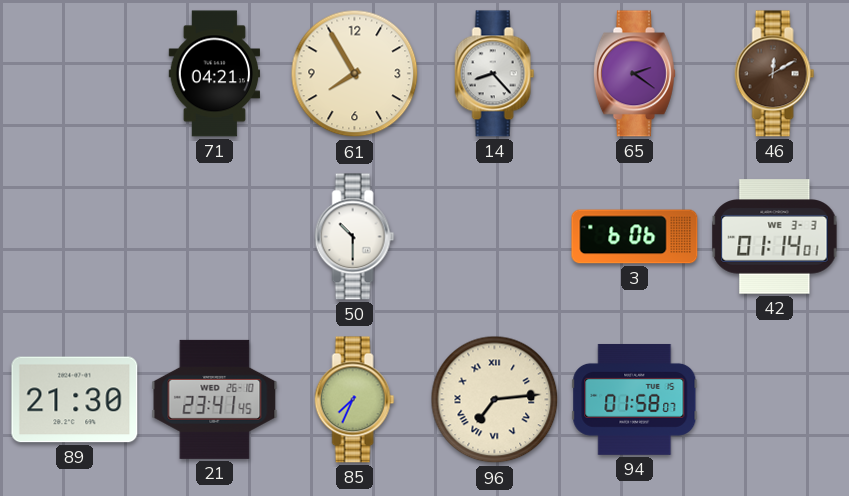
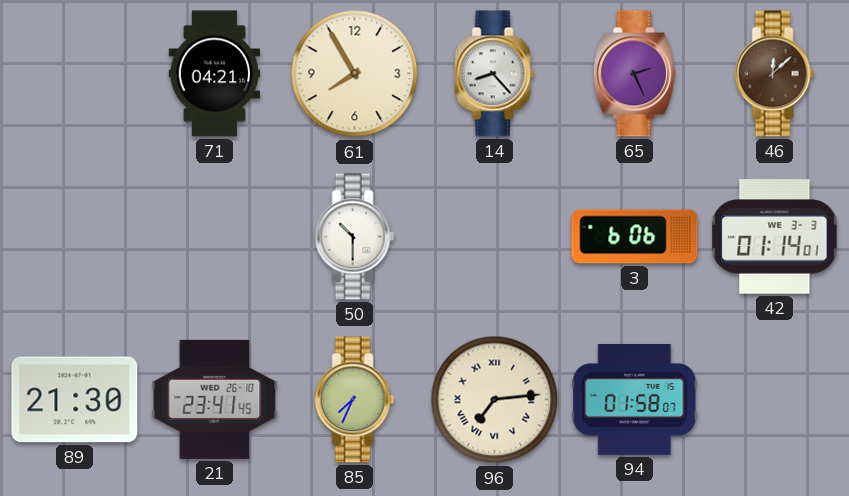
65: 2:21 -> 2:26 (634, 74)
46: 12:10 -> 12:08 (775, 74)
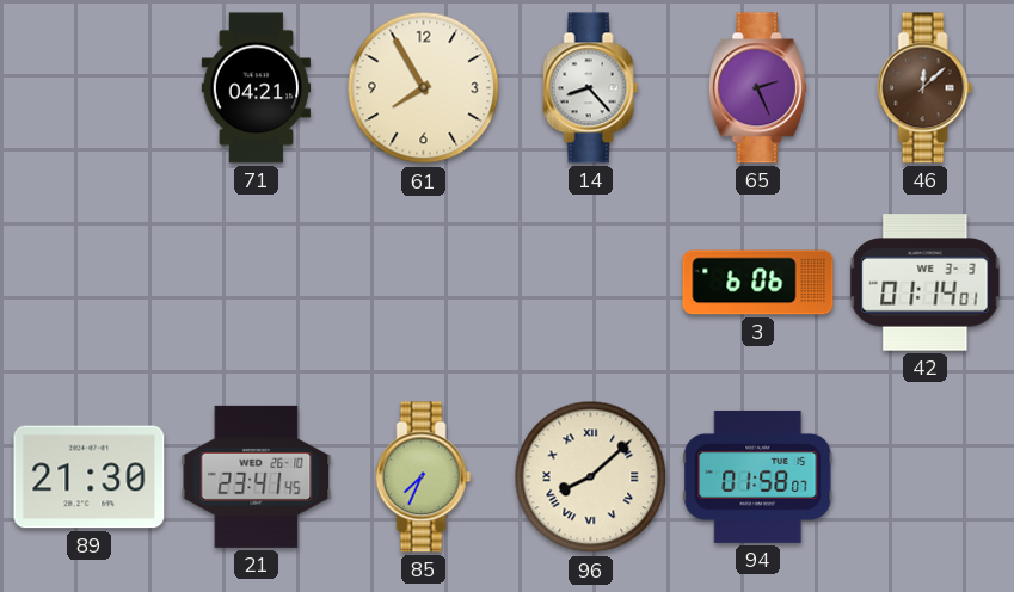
50: 10:30 -> none (355, 237)
96: 7:14 -> 8:08 (591, 477)
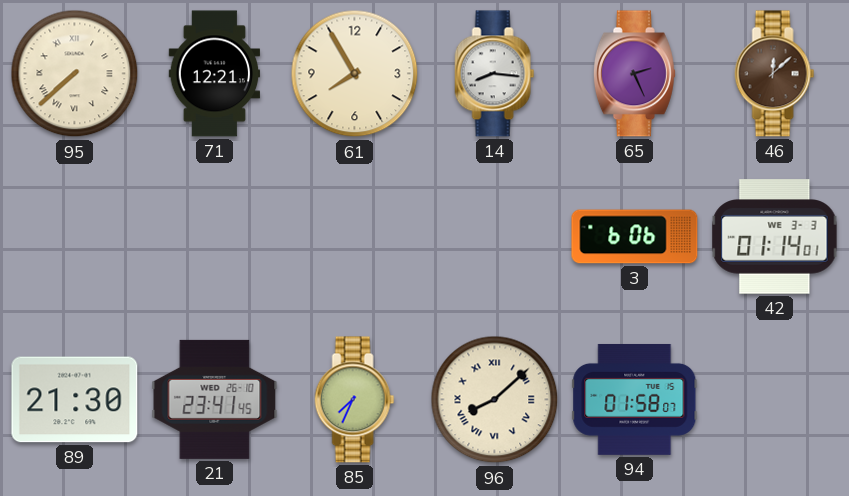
95: none -> 7:38 (75, 74)
71: 04:21 -> 12:21 (215, 74)
14: 8:23 -> 8:16 (495, 74)
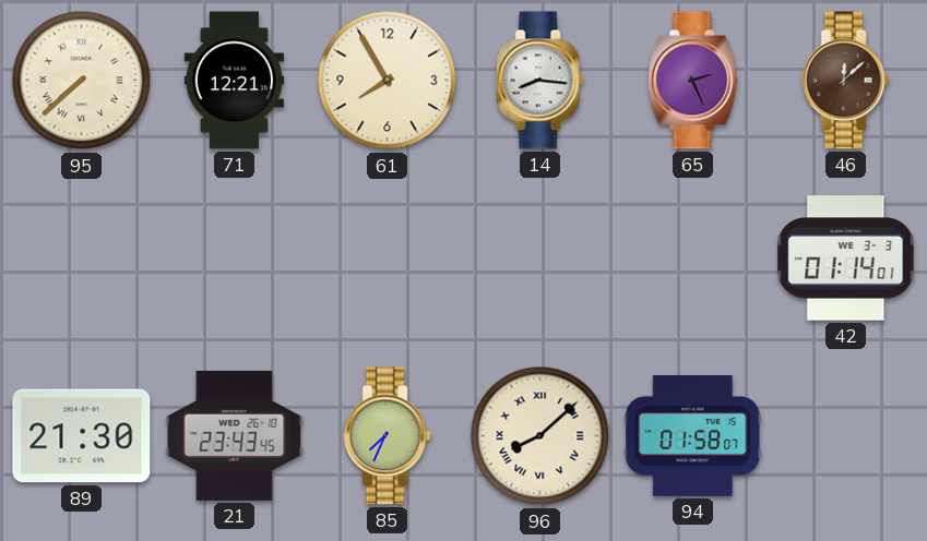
3: 6:06 -> none (635, 237)
21: 23:41 -> 23:43 (235, 435)
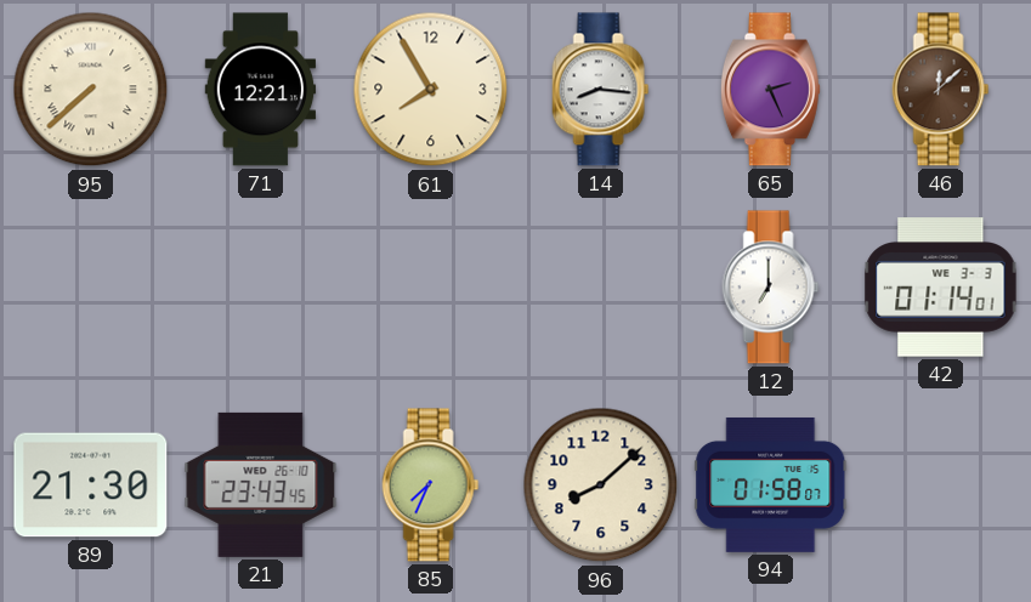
12: none -> 7:00 (771, 288)
96 numerals: Roman -> Arabic (601, 485)
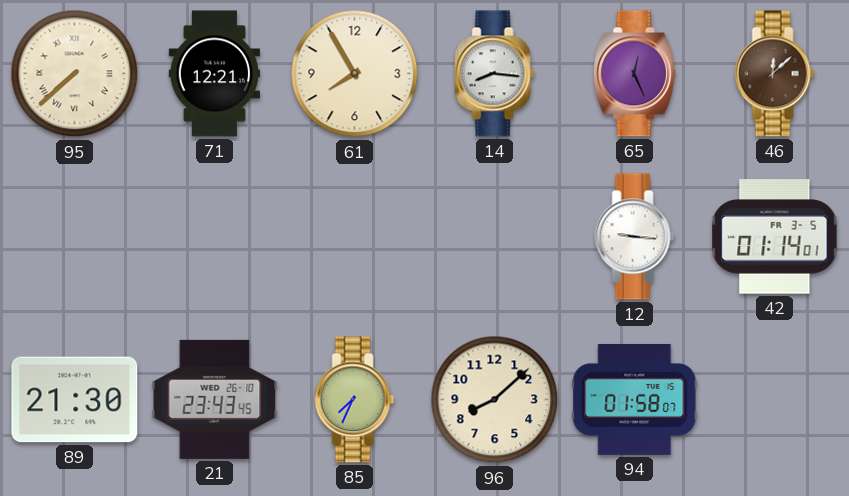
65: 2:26 -> 12:26 (634, 74)
12: 7:00 -> 9:16 (635, 237)
42 date: WE 3-3 -> FR 3-5 (775, 237)
